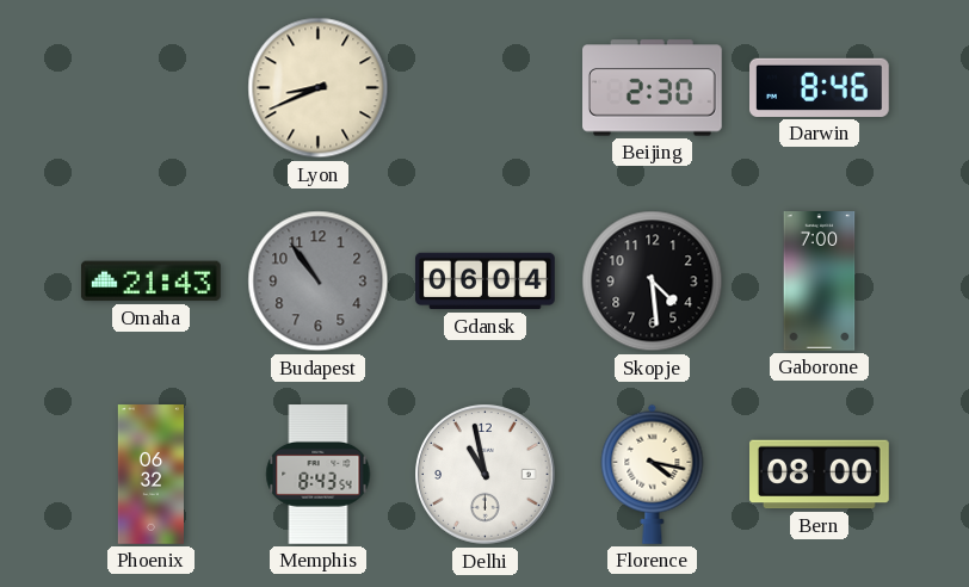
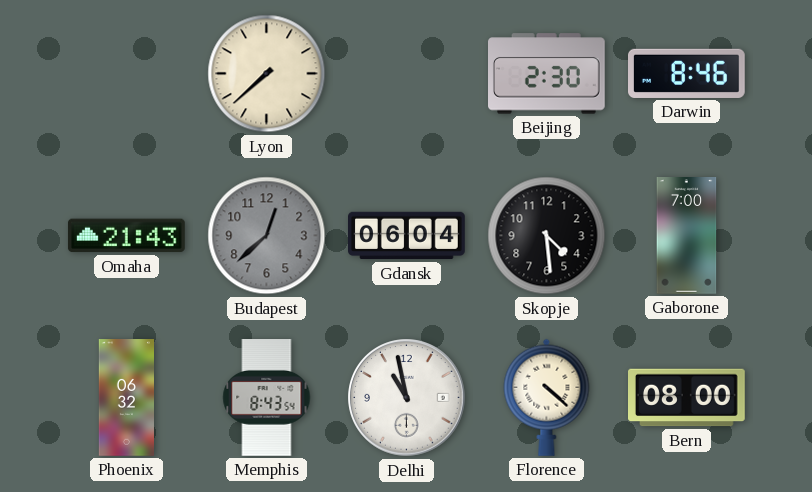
Lyon: 8:41 -> 7:38 (267, 74)
Budapest: 10:54 -> 12:38 (267, 236)
Florence: 4:17 -> 4:22 (547, 397)
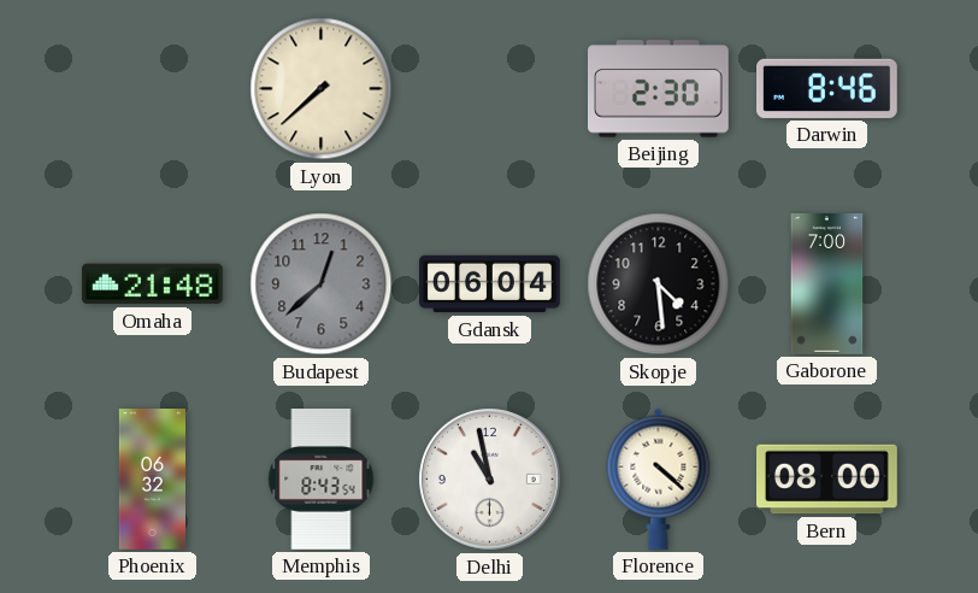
Omaha: 21:43 -> 21:48 (152, 284)
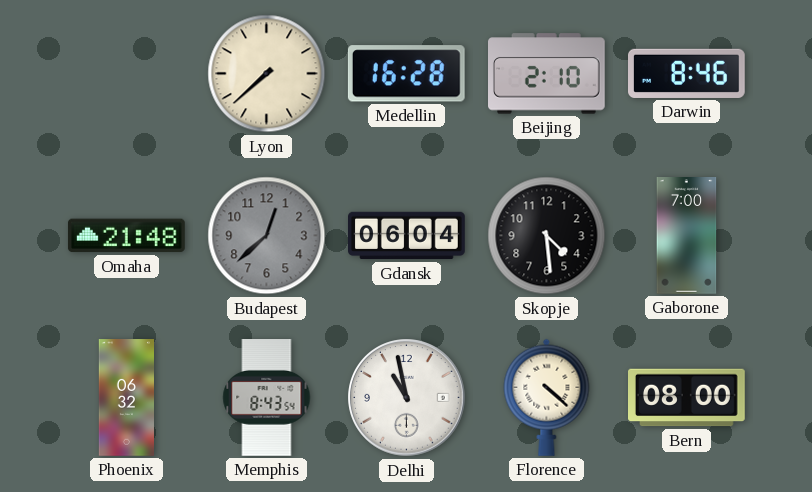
Medellin: none -> 16:28 (406, 74)
Beijing: 2:30 -> 2:10 (547, 74)
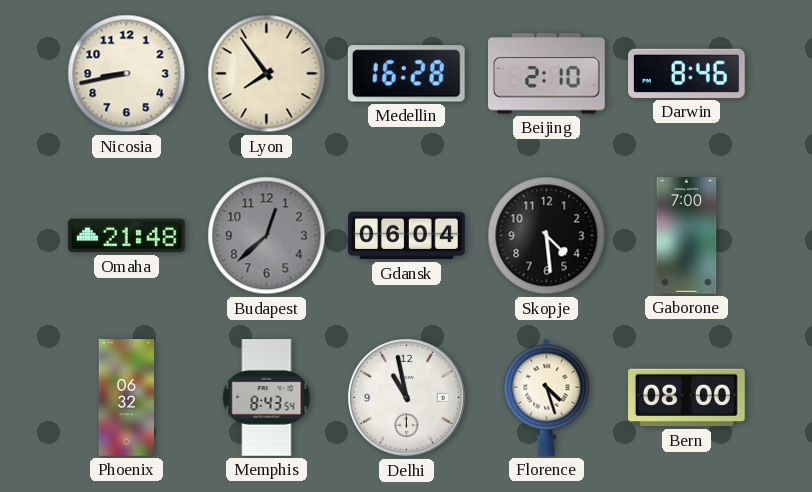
Nicosia: none -> 8:43 (127, 74)
Lyon: 7:38 -> 7:54 (267, 74)
Florence: 4:22 -> 4:27 (547, 397)
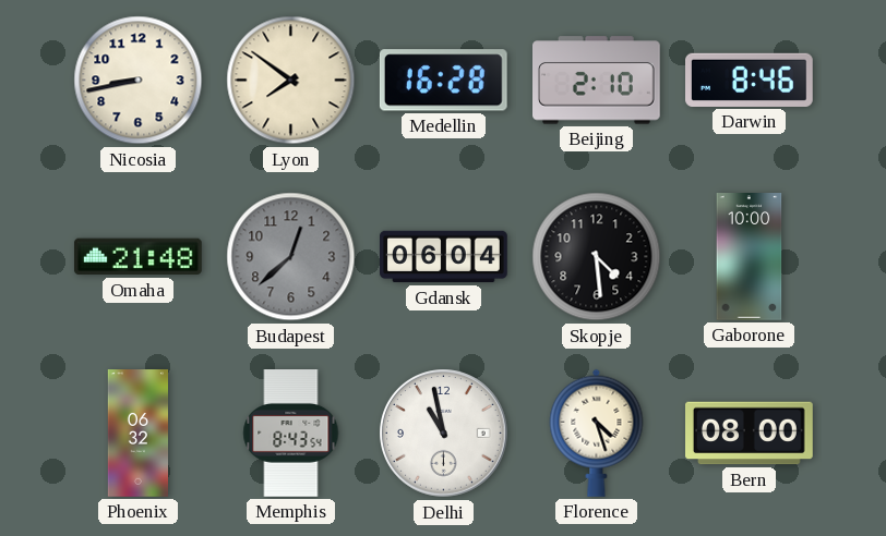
Lyon: 7:54 -> 7:51 (291, 81)
Gaborone: 7:00 -> 10:00 (750, 257)
